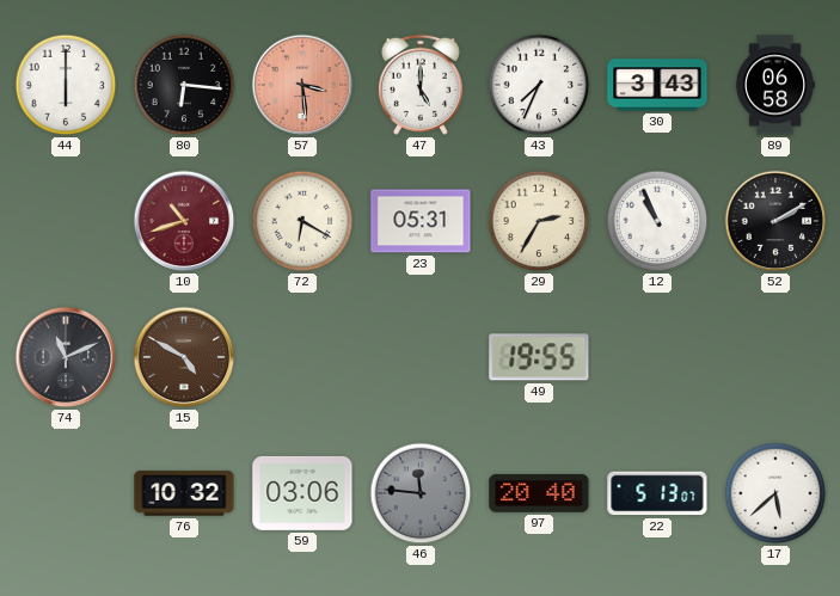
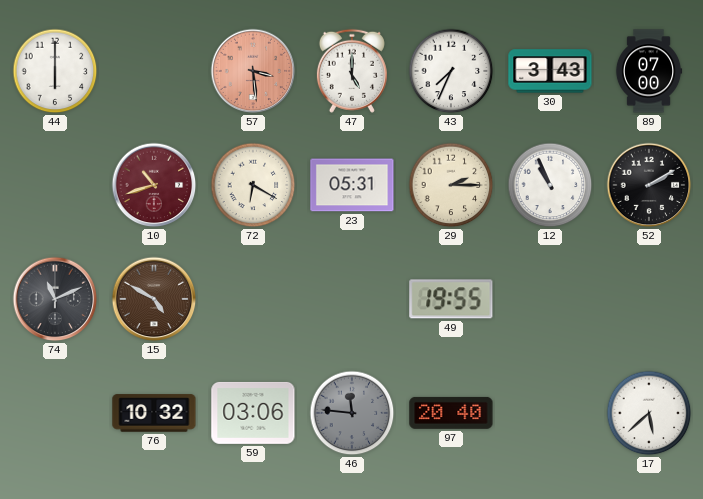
80: 6:16 -> none (184, 85)
89: 06:58 -> 07:00 (649, 71)
29: 2:35 -> 2:15 (451, 185)
22: 5:13 -> none (657, 493)
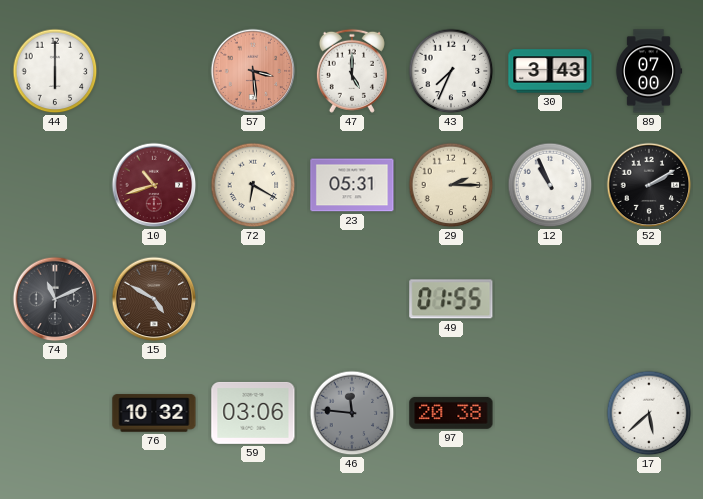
49: 19:55 -> 01:55 (451, 299)
97: 20:40 -> 20:38 (451, 413)
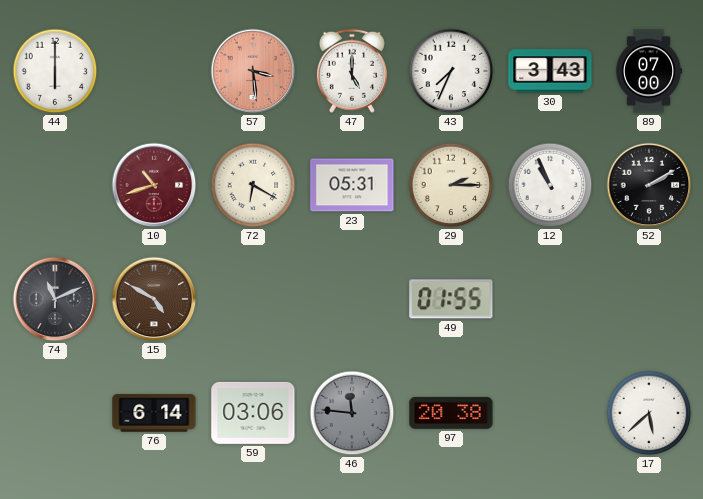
76: 10:32 -> 6:14 (154, 413)
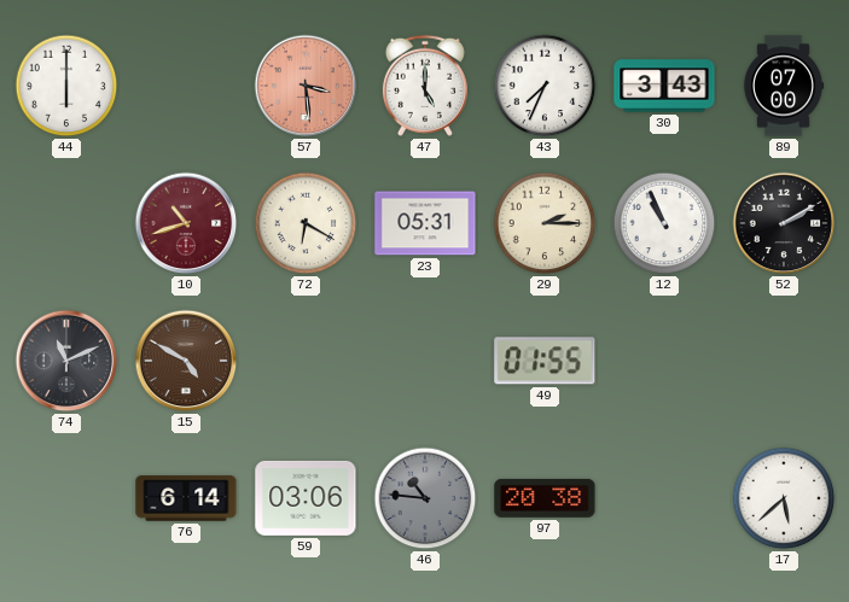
46: 11:46 -> 10:46 (425, 498)
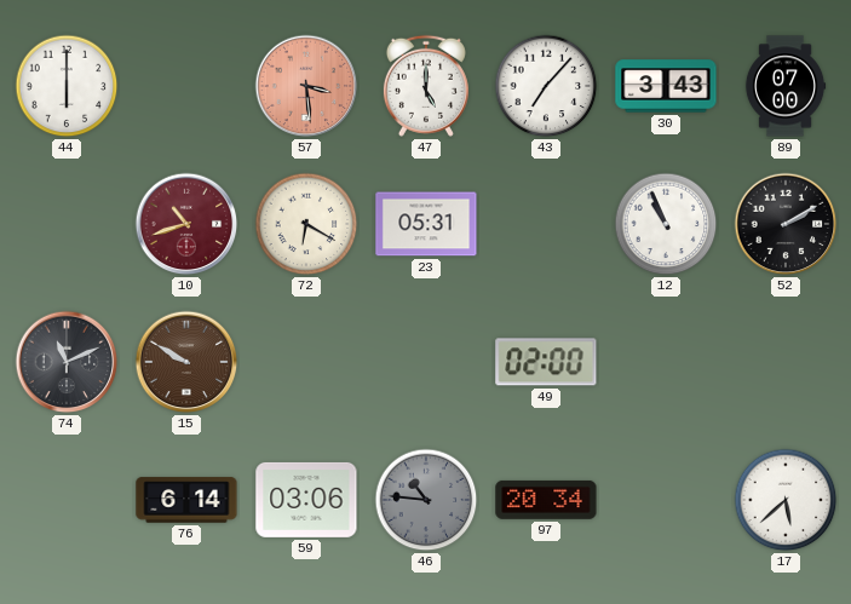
43: 7:34 -> 7:07 (546, 86)
29: 2:15 -> none (545, 223)
15: 4:50 -> 9:50 (186, 362)
49: 01:55 -> 02:00 (546, 362)
97: 20:38 -> 20:34 (546, 500)
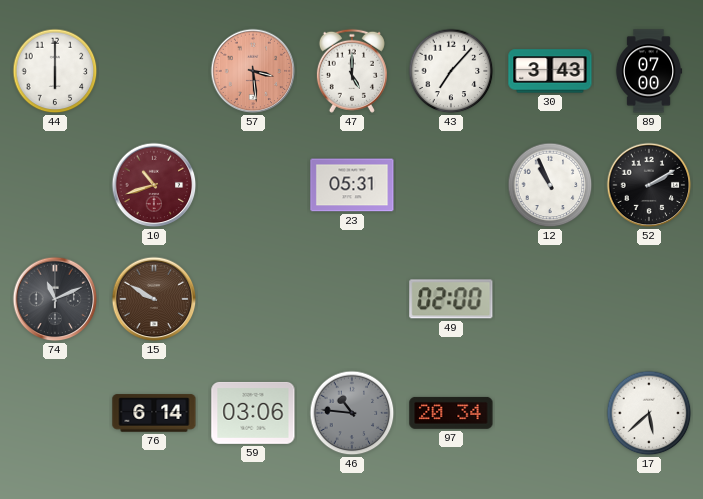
72: 6:20 -> none (306, 224)
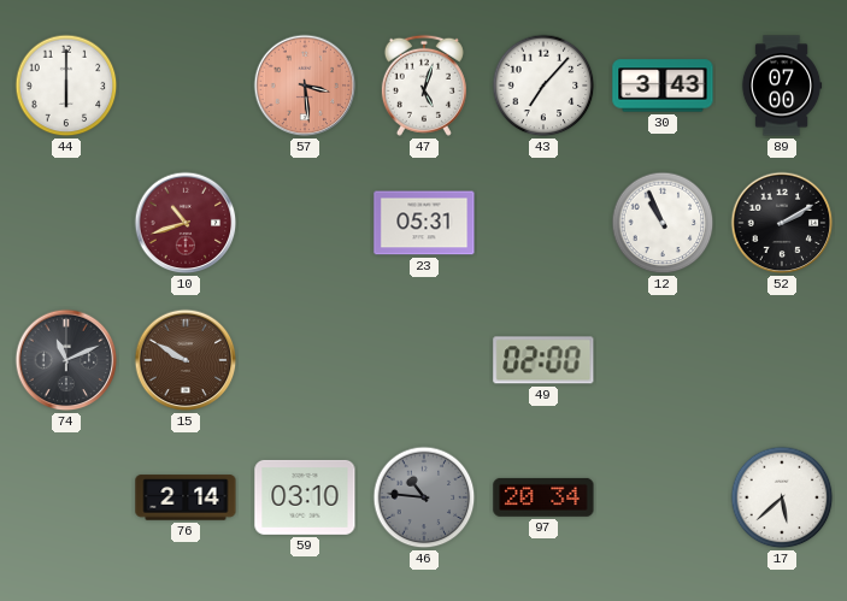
47: 5:00 -> 5:03 (424, 86)
76: 6:14 -> 2:14 (186, 497)
59: 03:06 -> 03:10 (305, 497)
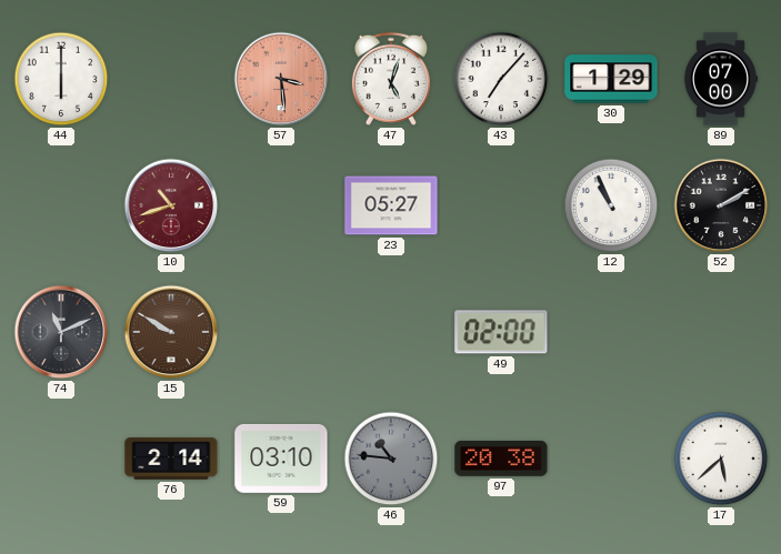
30: 3:43 -> 1:29 (611, 79)
23: 05:31 -> 05:27 (391, 205)
97: 20:34 -> 20:38 (501, 459)
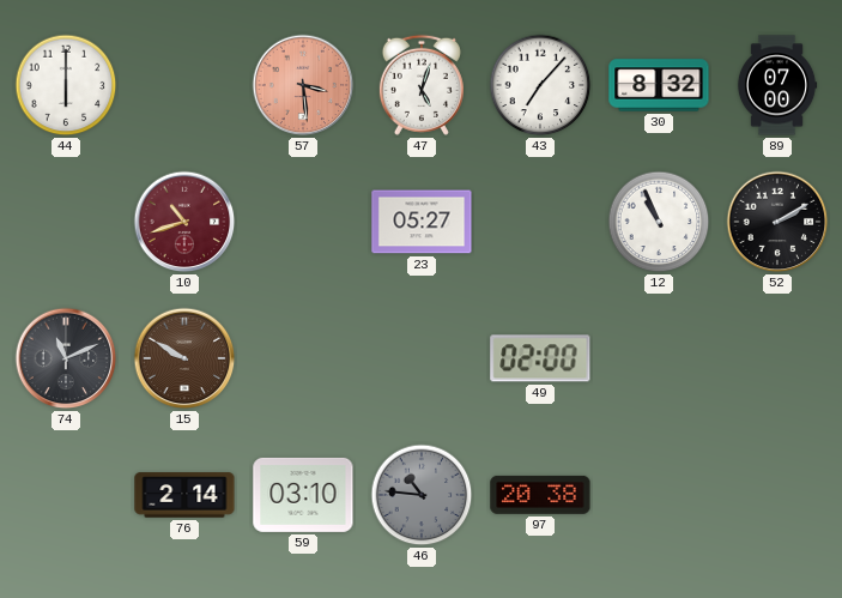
30: 1:29 -> 8:32 (659, 85)
17: 5:38 -> none (721, 459)
